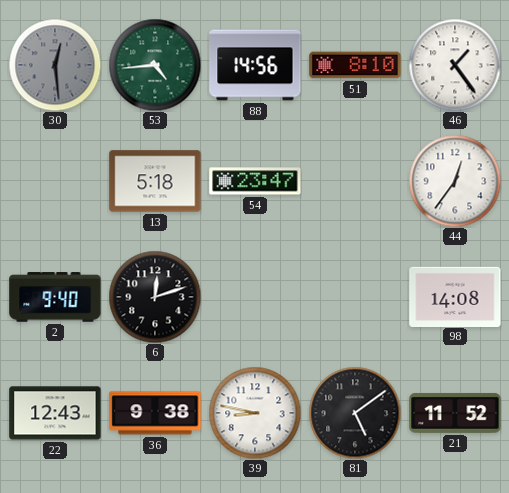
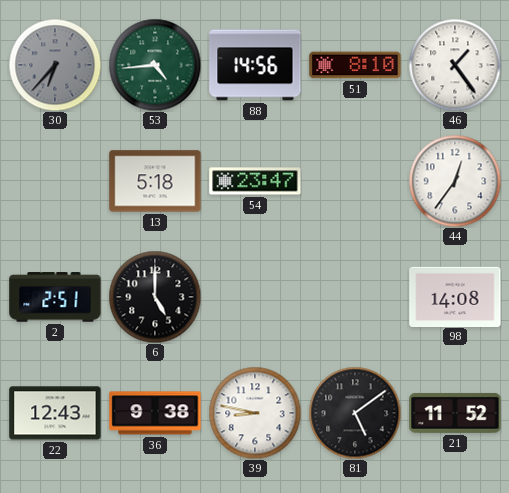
30: 12:29 -> 6:37 (55, 65)
2: 9:40 -> 2:51 (55, 297)
6: 12:12 -> 5:00 (155, 297)
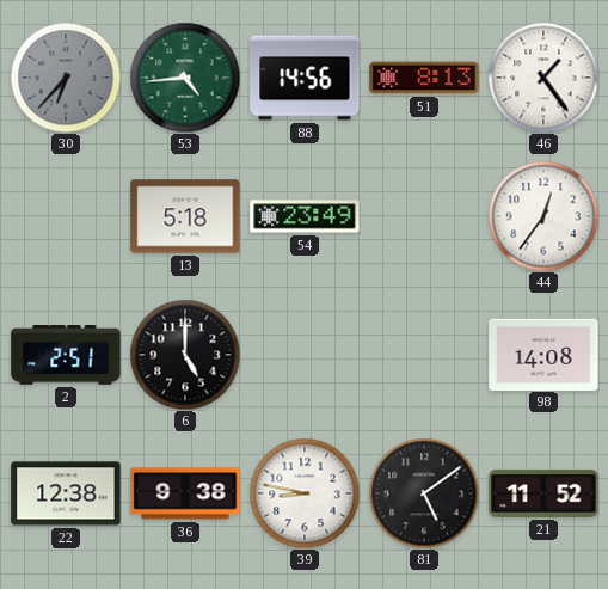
51: 8:10 -> 8:13 (424, 78)
54: 23:47 -> 23:49 (305, 216)
22: 12:43 -> 12:38 (66, 493)
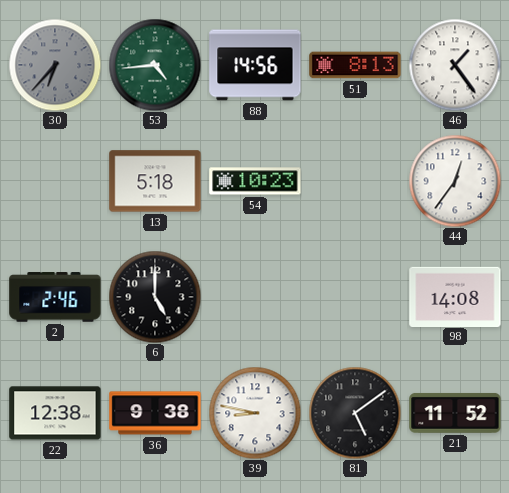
54: 23:49 -> 10:23 (255, 181)
2: 2:51 -> 2:46 (55, 297)
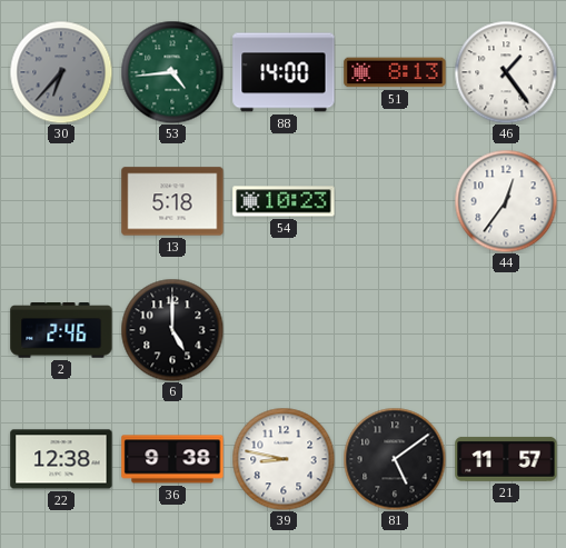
88: 14:56 -> 14:00 (284, 72)
98: 14:08 -> none (455, 296)
21: 11:52 -> 11:57 (506, 459)
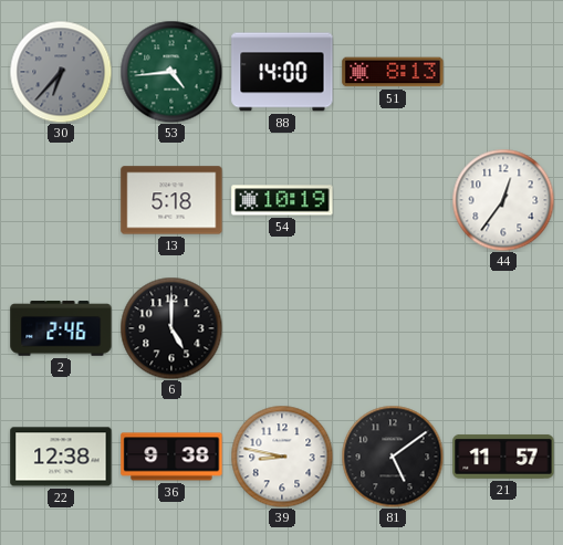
46: 1:24 -> none (506, 72)
54: 10:23 -> 10:19 (282, 200)
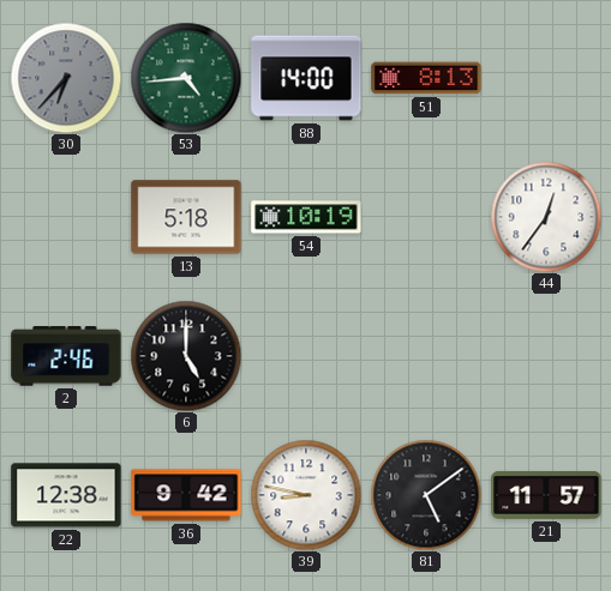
36: 9:38 -> 9:42 (186, 495)
